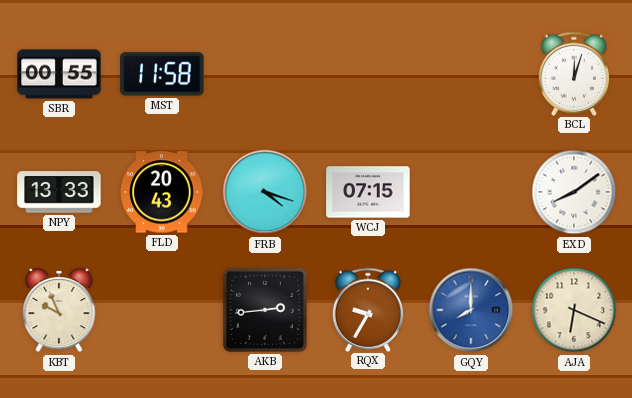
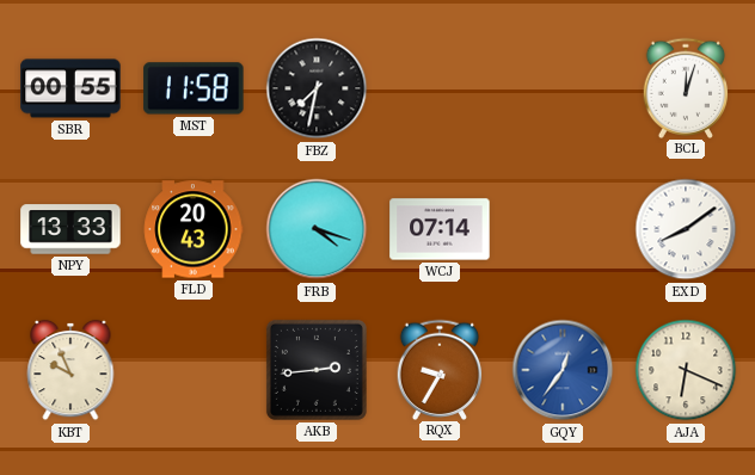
FBZ: none -> 7:32 (317, 88)
WCJ: 07:15 -> 07:14 (440, 229)
GQY: 8:00 -> 12:36 (563, 370)
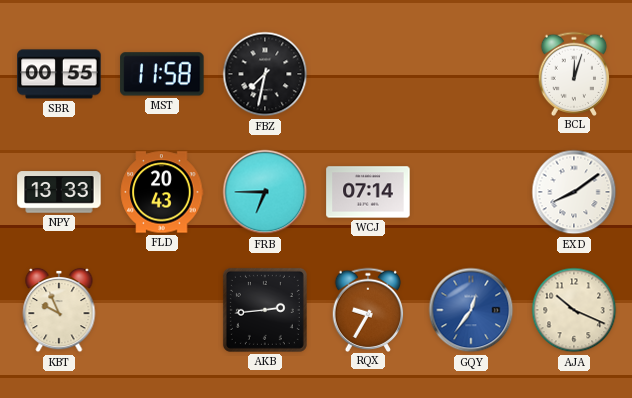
FRB: 4:18 -> 6:45 (265, 192)
AJA: 6:19 -> 10:19 (574, 310)
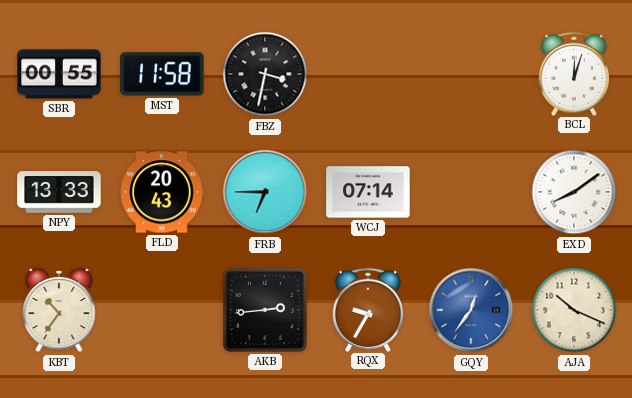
FBZ: 7:32 -> 3:32 (265, 74)
KBT: 9:56 -> 10:36 (59, 310)
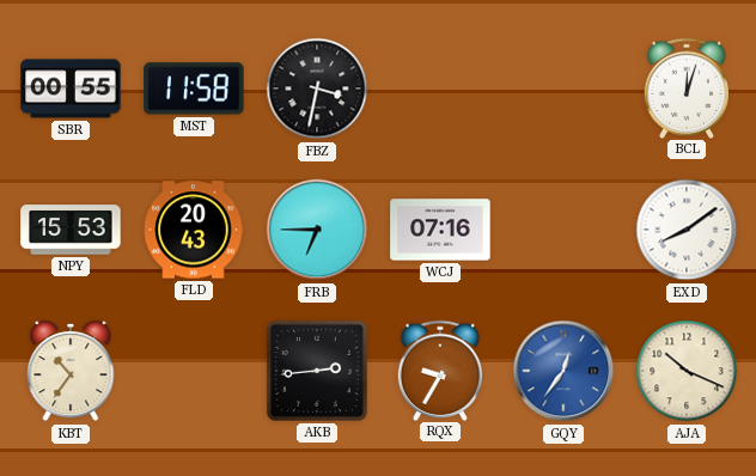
NPY: 13:33 -> 15:53 (71, 230)
WCJ: 07:14 -> 07:16 (440, 230)
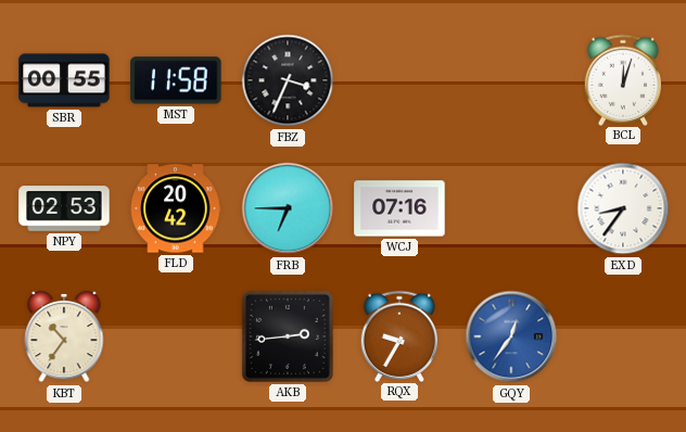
FBZ: 3:32 -> 3:34 (288, 80)
NPY: 15:53 -> 02:53 (64, 208)
FLD: 20:43 -> 20:42 (176, 208)
EXD: 8:09 -> 8:36 (623, 208)
AJA: 10:19 -> none (687, 371)
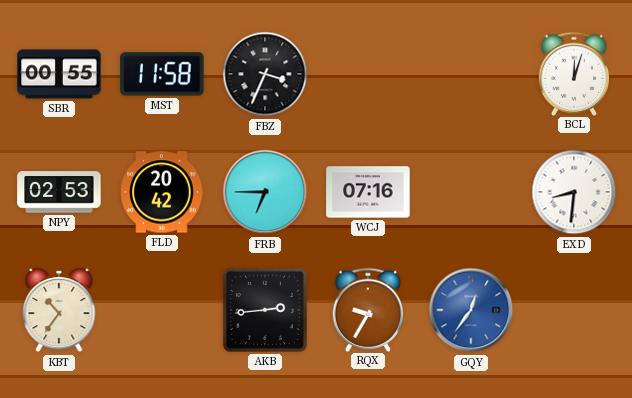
EXD: 8:36 -> 8:31 (574, 192)
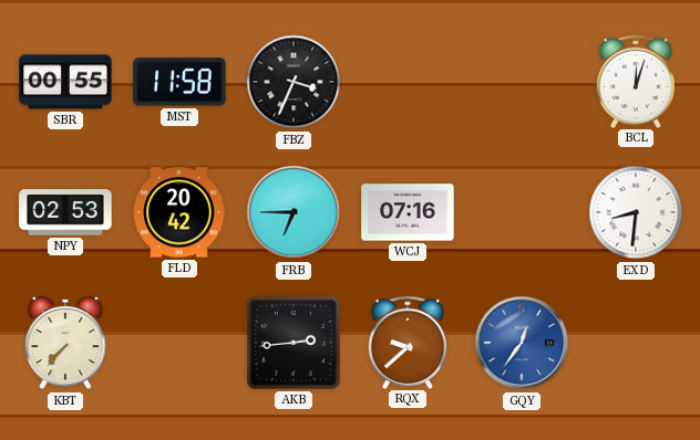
KBT: 10:36 -> 7:37 (65, 343)
RQX: 9:35 -> 9:38 (408, 342)
